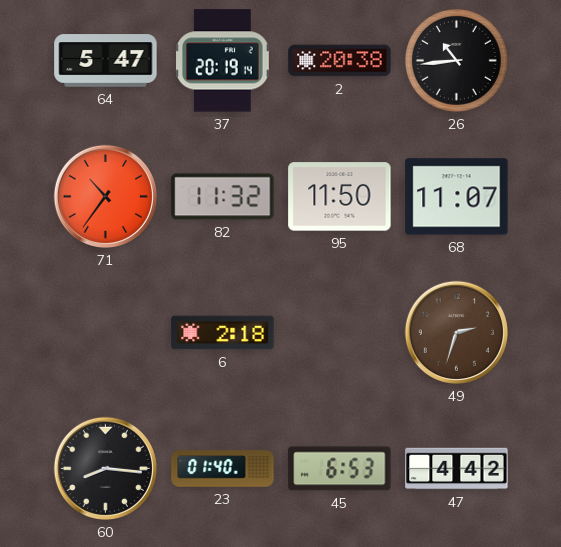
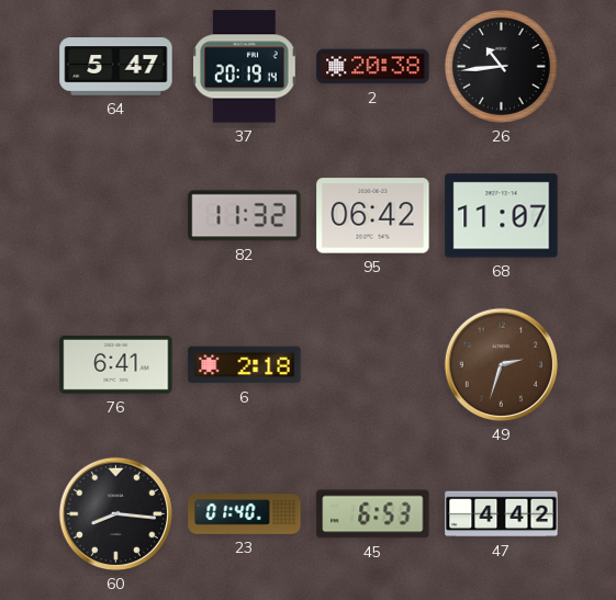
71: 10:36 -> none (105, 196)
95: 11:50 -> 06:42 (373, 216)
76: none -> 6:41 (116, 364)
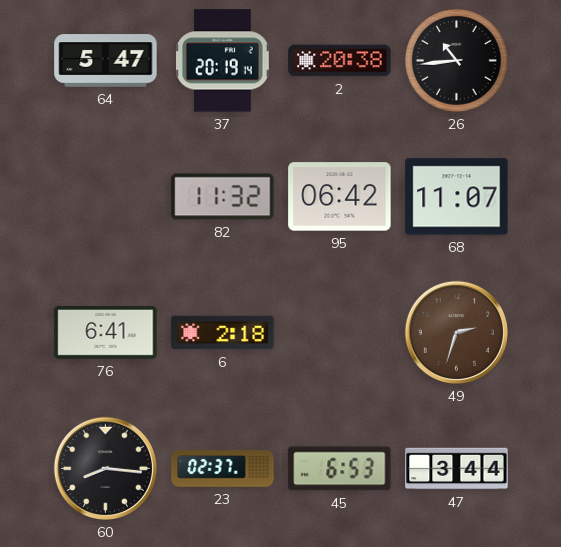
23: 01:40 -> 02:37 (223, 469)
47: 4:42 -> 3:44 (457, 469)
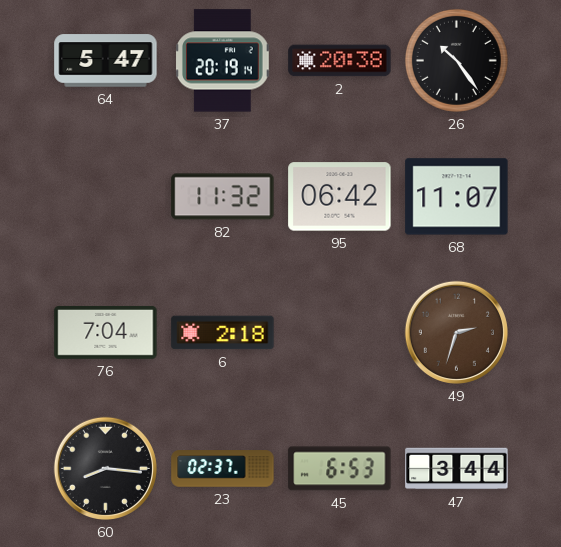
26: 10:44 -> 10:24 (456, 60)
76: 6:41 -> 7:04 (106, 332)
